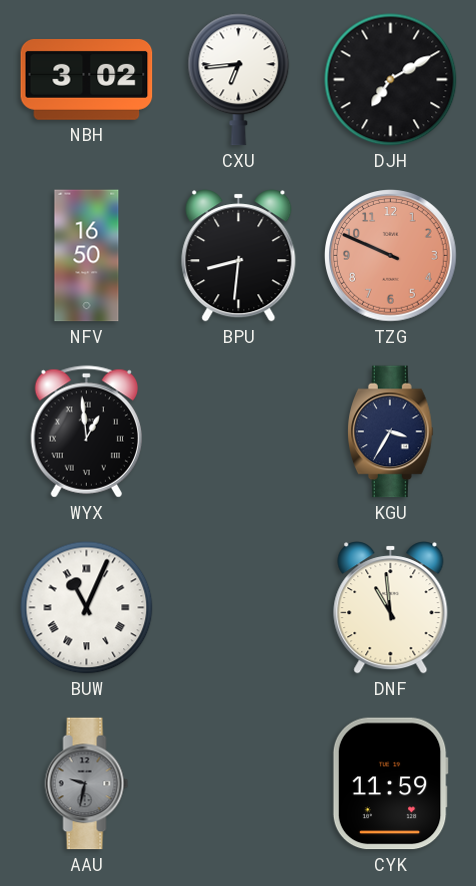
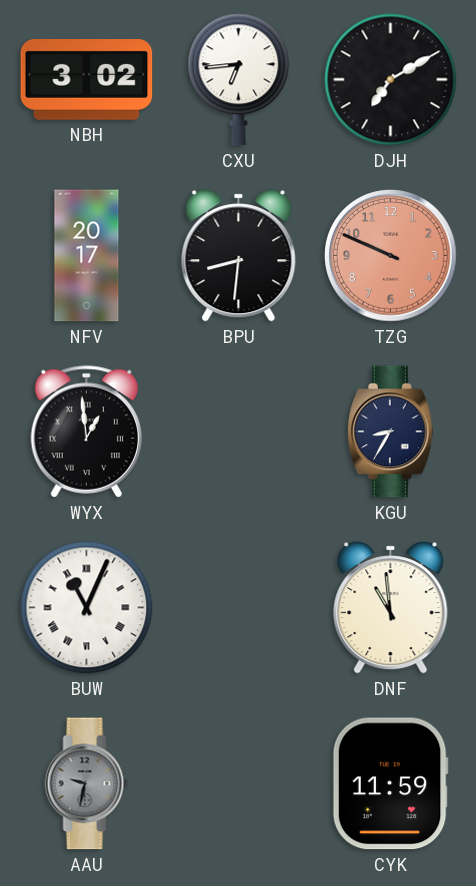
NFV: 16:50 -> 20:17 (87, 256)
KGU: 3:35 -> 8:35 (391, 432)
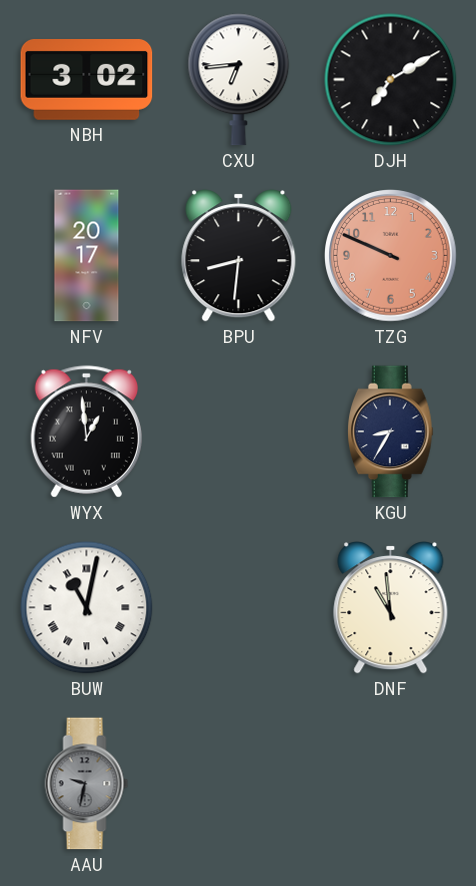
BUW: 11:04 -> 11:02 (87, 608)
CYK: 11:59 -> none (390, 784)
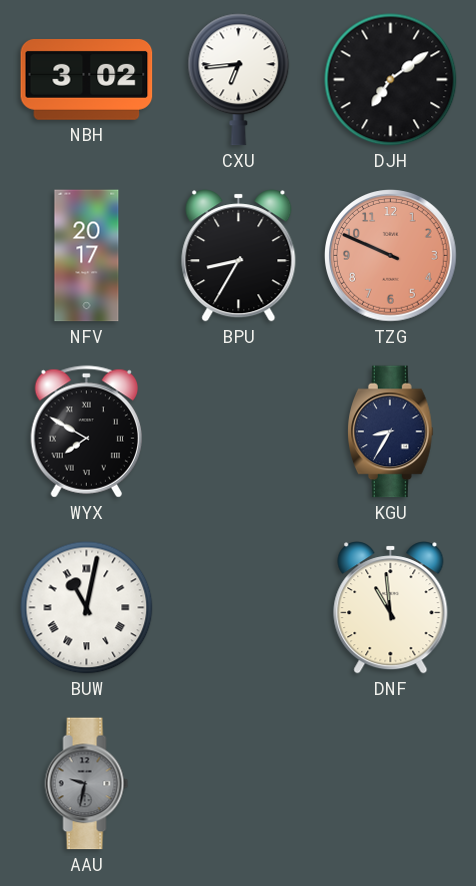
DJH: 7:10 -> 7:09 (391, 80)
BPU: 8:31 -> 8:35 (239, 256)
WYX: 12:59 -> 7:50 (86, 432)
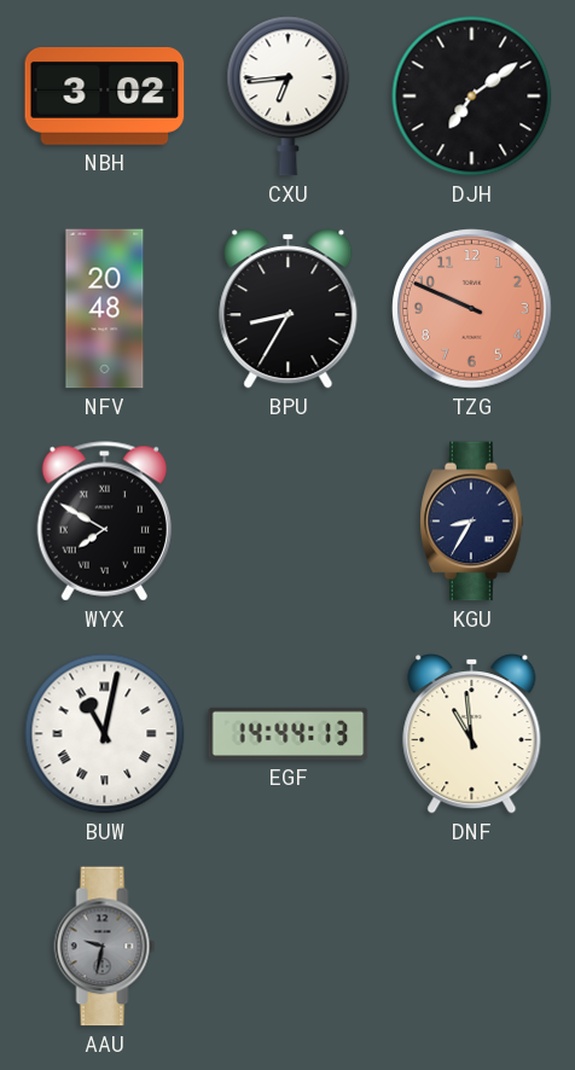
NFV: 20:17 -> 20:48 (105, 309)
EGF: none -> 14:44 (289, 733)
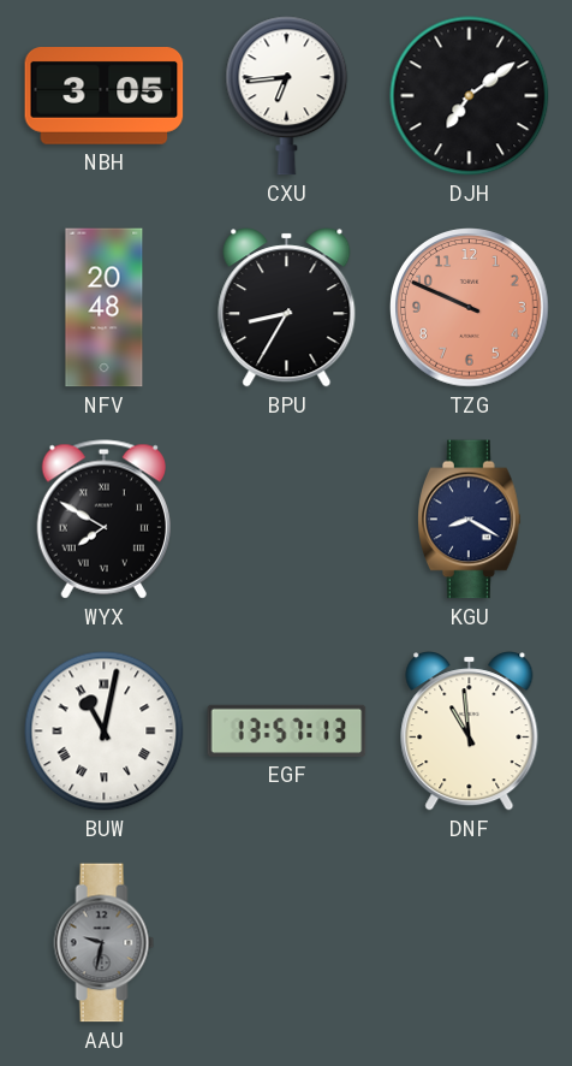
NBH: 3:02 -> 3:05 (105, 96)
KGU: 8:35 -> 8:20 (470, 520)
EGF: 14:44 -> 13:57 (287, 730)
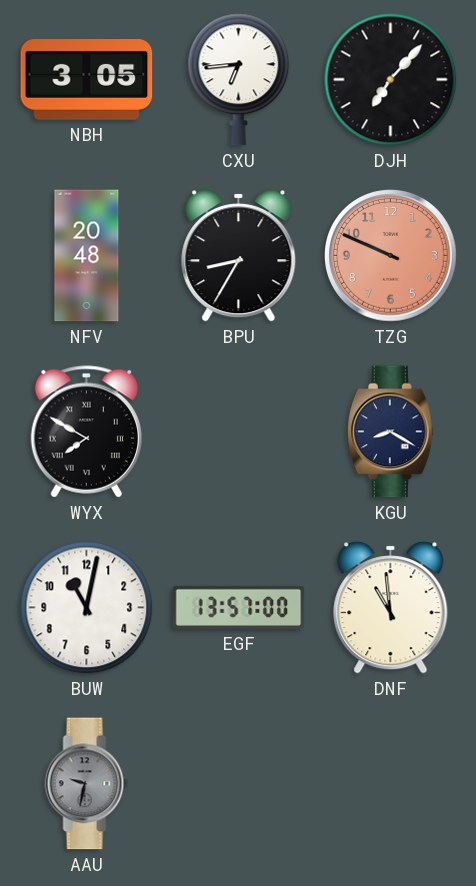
DJH: 7:09 -> 7:07 (391, 80)
BUW numerals: Roman -> Arabic (87, 608)
EGF: 13:57:13 -> 13:57:00 (239, 607)
